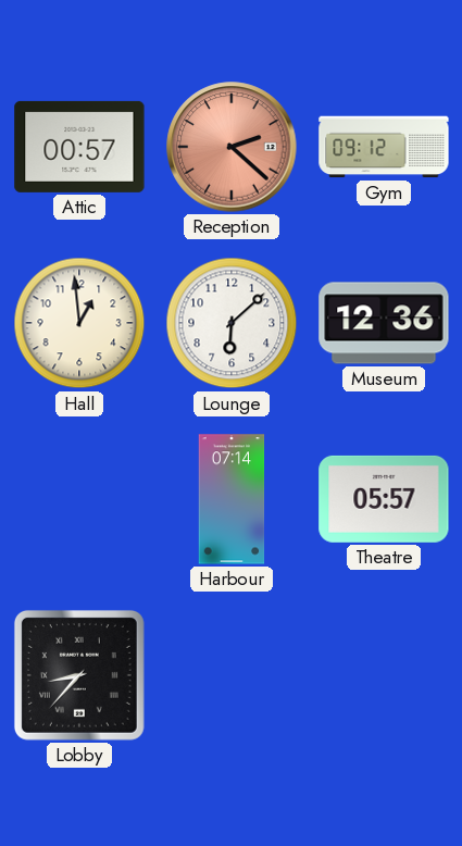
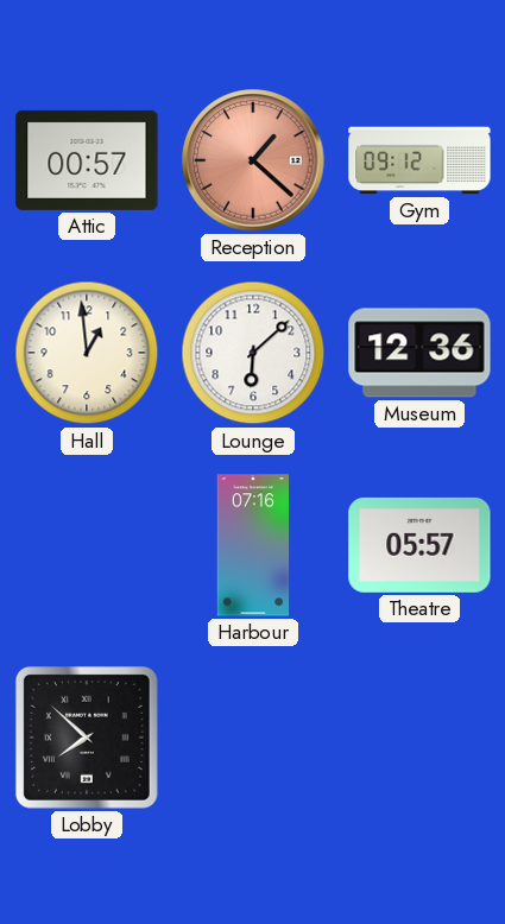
Reception: 2:22 -> 1:22 (253, 160)
Harbour: 07:14 -> 07:16 (253, 545)
Lobby: 8:37 -> 7:52 (87, 738)
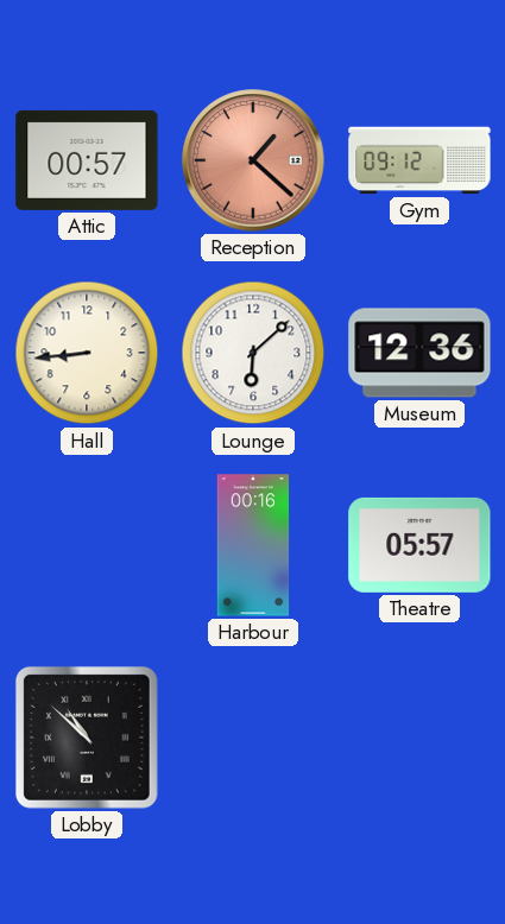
Hall: 12:59 -> 8:44 (87, 353)
Harbour: 07:16 -> 00:16 (253, 545)
Lobby: 7:52 -> 10:52 (87, 738)
